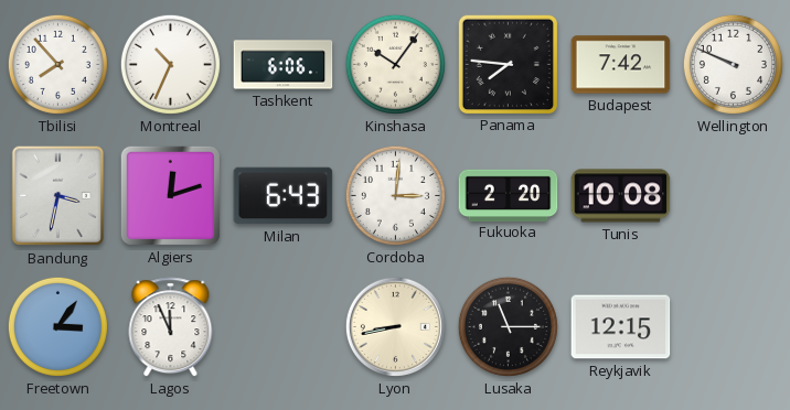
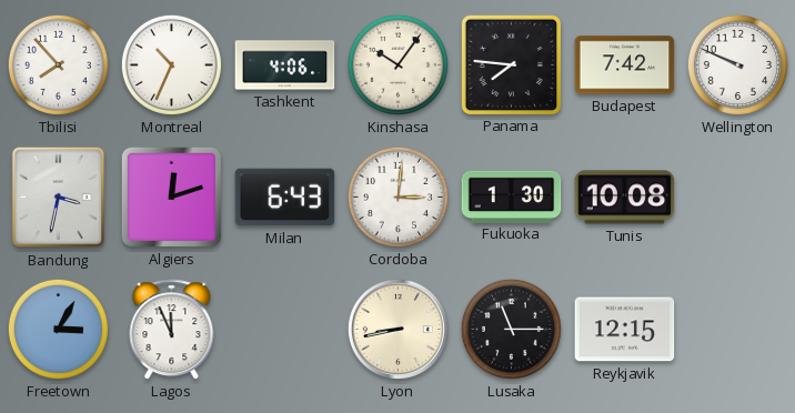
Tashkent: 6:06 -> 4:06 (285, 66)
Fukuoka: 2:20 -> 1:30 (512, 197)
Freetown: 3:06 -> 3:05 (58, 329)
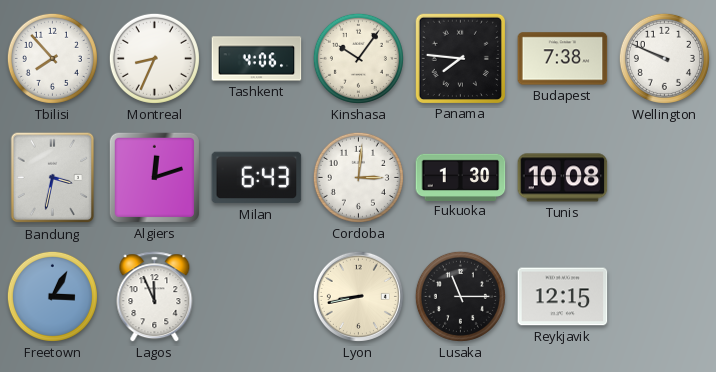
Montreal: 10:34 -> 8:34 (154, 58)
Budapest: 7:42 -> 7:38 (563, 59)
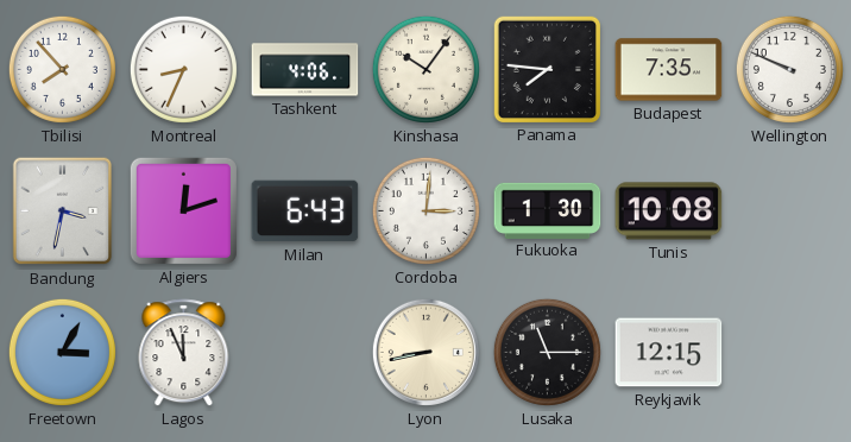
Budapest: 7:38 -> 7:35 (669, 70)
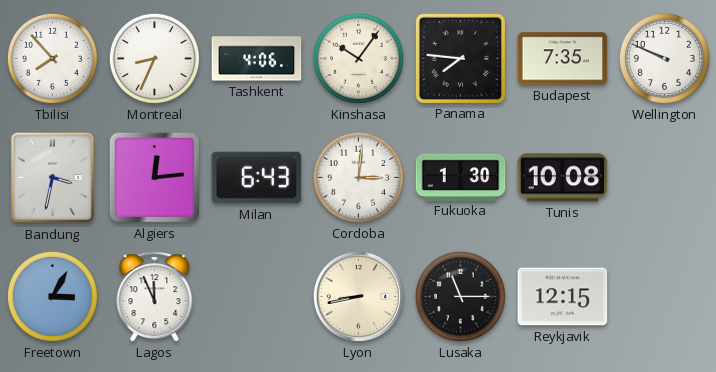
Algiers: 12:12 -> 12:14 (154, 177)
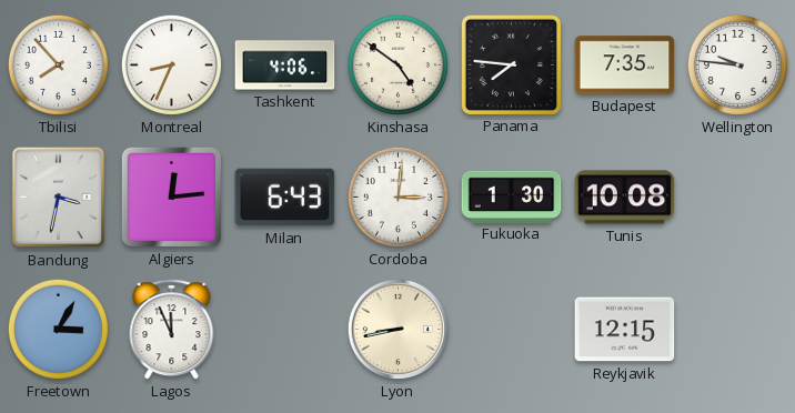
Kinshasa: 10:06 -> 4:51 (398, 64)
Wellington: 9:49 -> 9:46 (737, 64)
Lusaka: 11:15 -> none (460, 296)
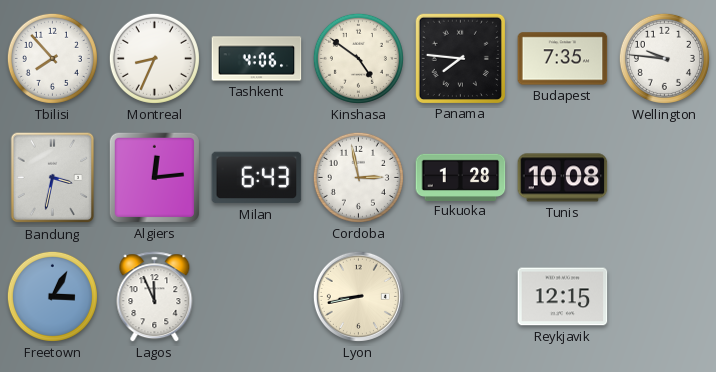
Cordoba: 3:01 -> 2:58 (358, 177)
Fukuoka: 1:30 -> 1:28 (461, 177)
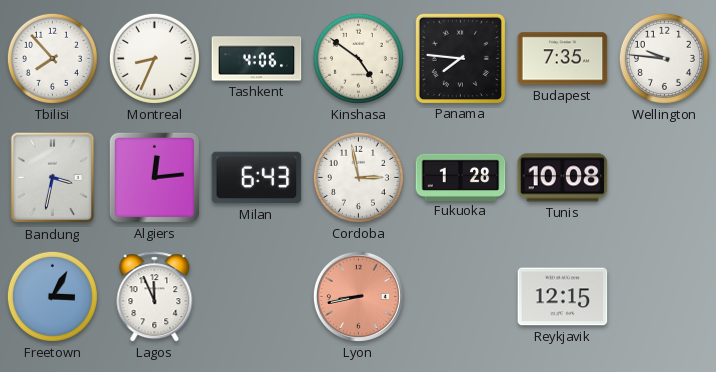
Lyon dial: cream -> salmon (358, 296)
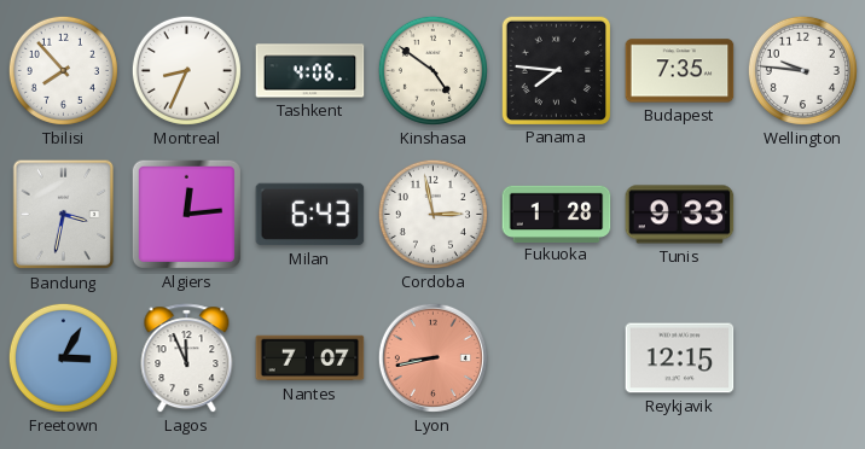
Tunis: 10:08 -> 9:33 (680, 215)
Nantes: none -> 7:07 (310, 358)
